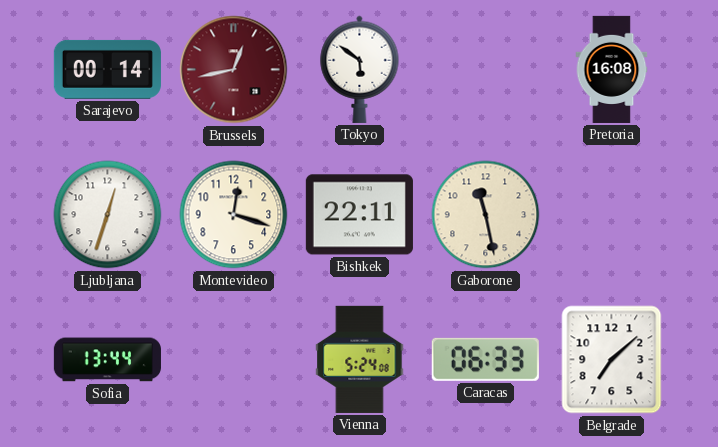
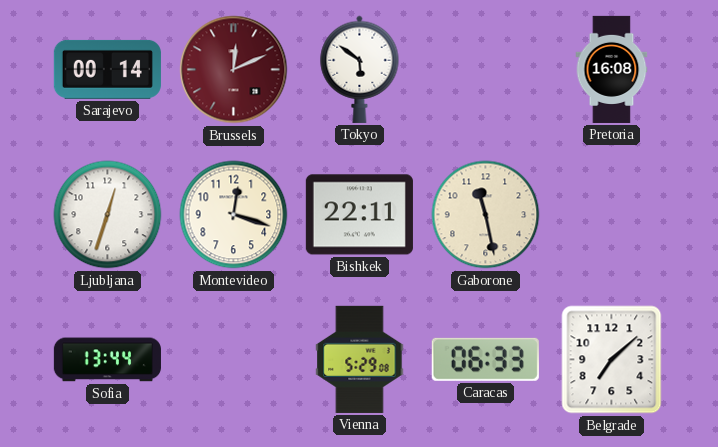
Brussels: 12:43 -> 12:11 (234, 70)
Vienna: 5:24 -> 5:29 (360, 359)
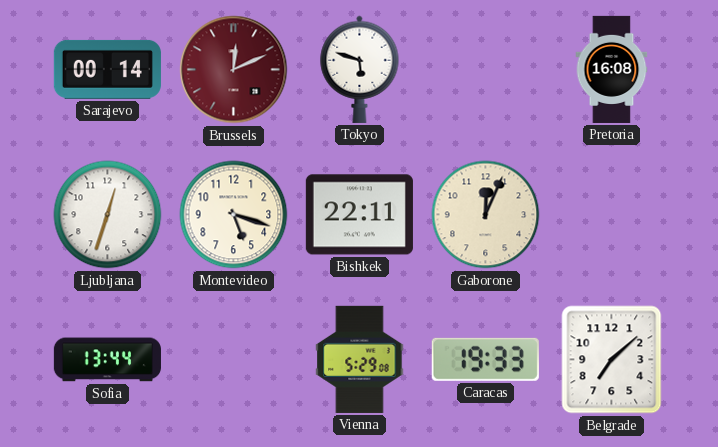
Tokyo: 5:51 -> 5:48 (360, 69)
Montevideo: 12:18 -> 5:18 (234, 215)
Gaborone: 11:28 -> 12:04 (486, 215)
Caracas: 06:33 -> 19:33 (485, 359)
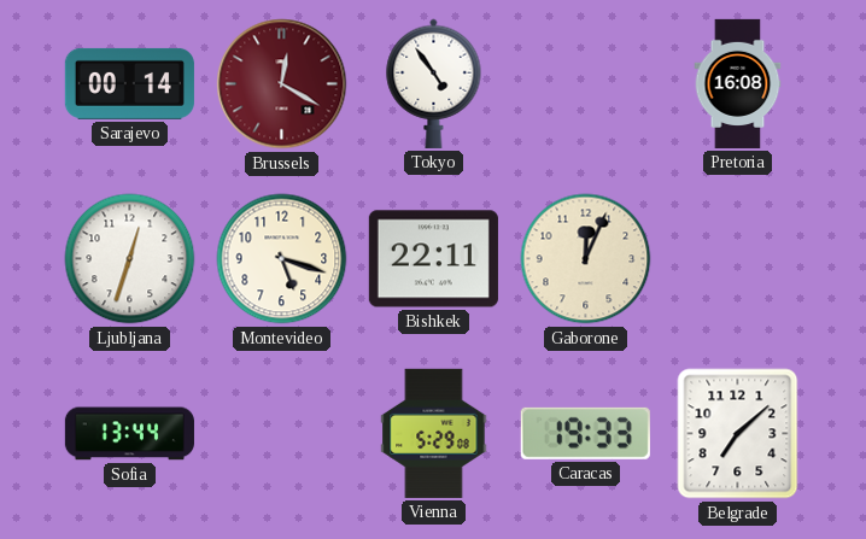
Brussels: 12:11 -> 12:20 (282, 84)
Tokyo: 5:48 -> 4:54 (434, 83)
